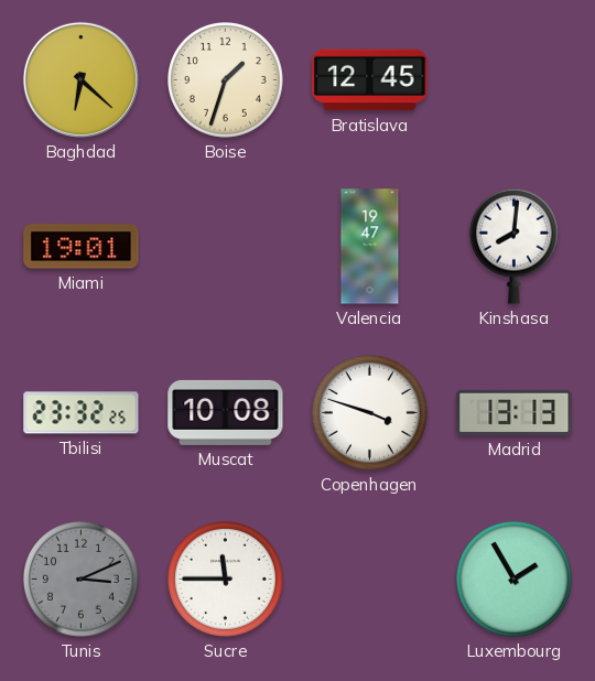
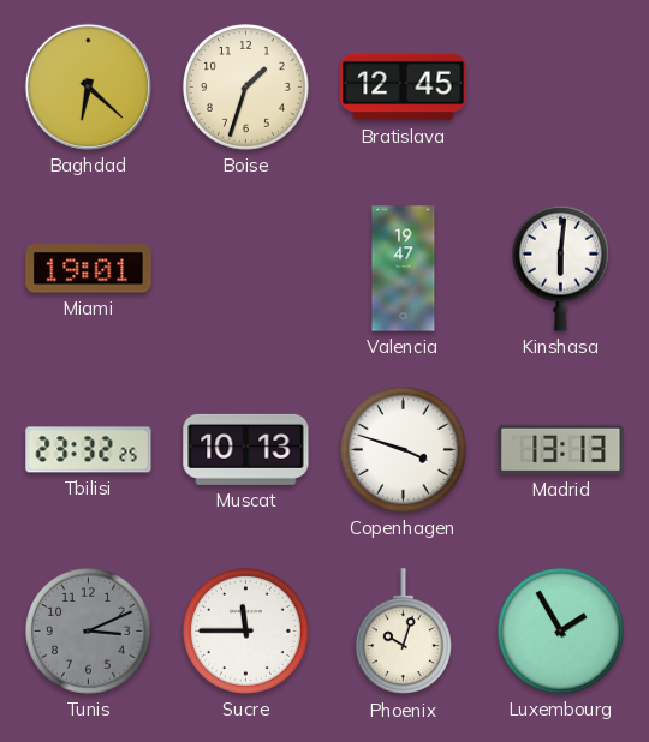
Kinshasa: 8:01 -> 6:01 (560, 268)
Muscat: 10:08 -> 10:13 (246, 449)
Phoenix: none -> 10:03 (403, 632)
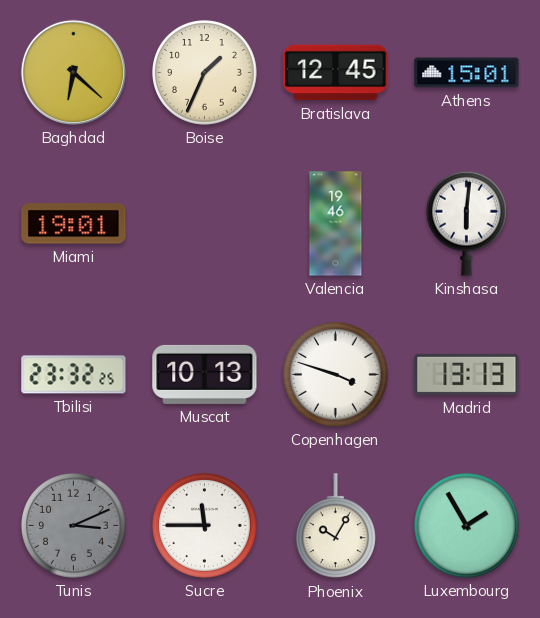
Boise: 1:33 -> 1:34 (205, 73)
Athens: none -> 15:01 (467, 73)
Valencia: 19:47 -> 19:46 (336, 224)
Phoenix: 10:03 -> 10:05 (335, 526)
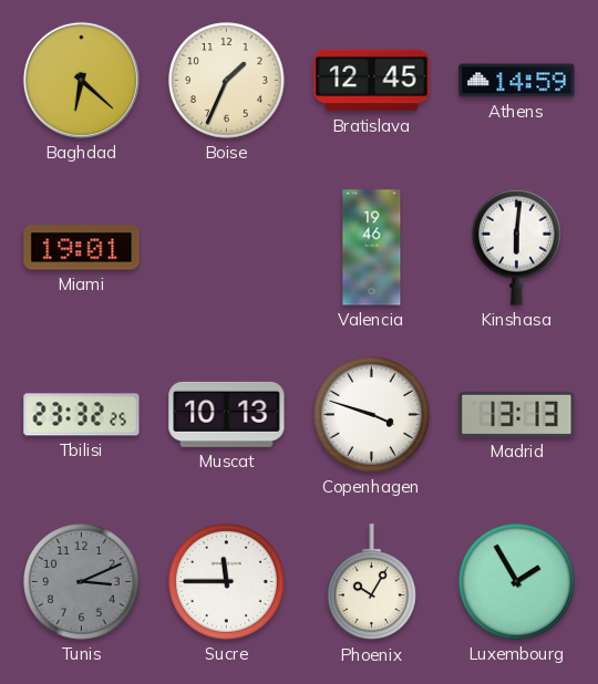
Athens: 15:01 -> 14:59 (517, 81)
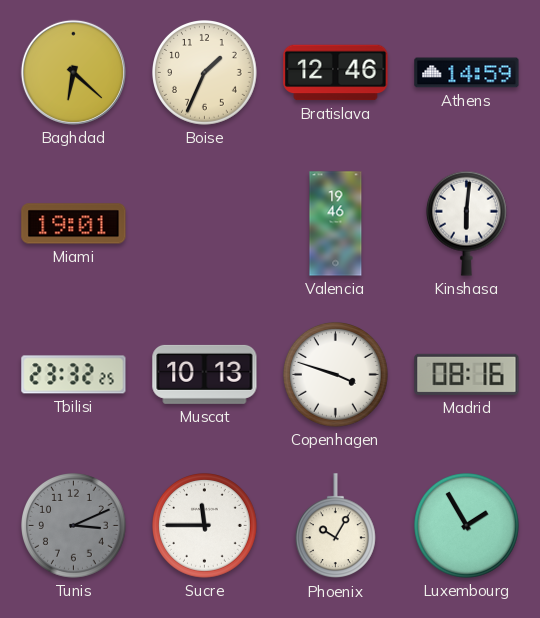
Bratislava: 12:45 -> 12:46 (336, 73)
Madrid: 13:13 -> 08:16 (467, 374)
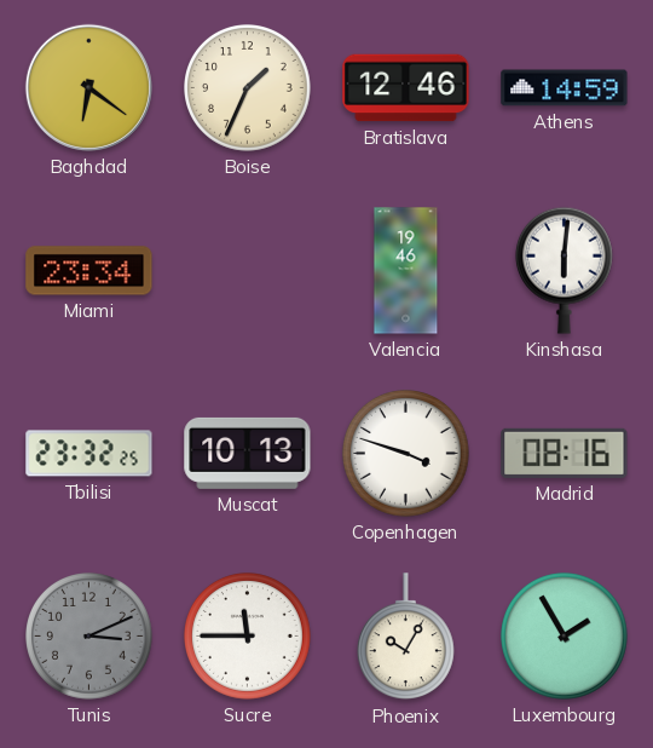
Baghdad: 6:22 -> 6:21 (88, 87)
Miami: 19:01 -> 23:34 (89, 271)
